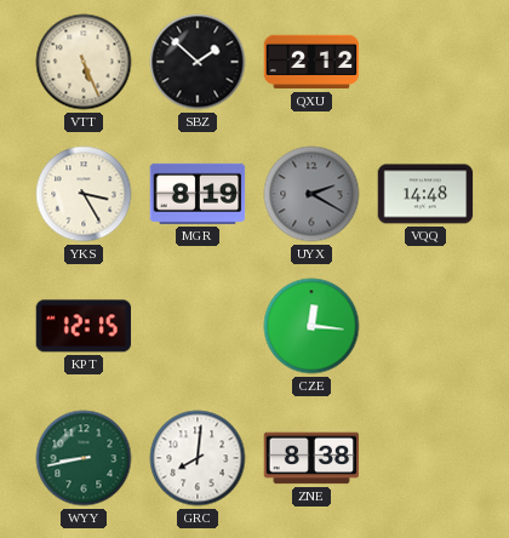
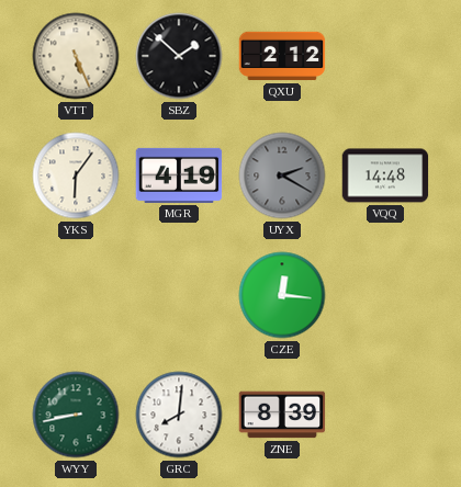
YKS: 3:25 -> 6:06 (76, 175)
MGR: 8:19 -> 4:19 (179, 175)
KPT: 12:15 -> none (84, 326)
ZNE: 8:38 -> 8:39 (282, 415)
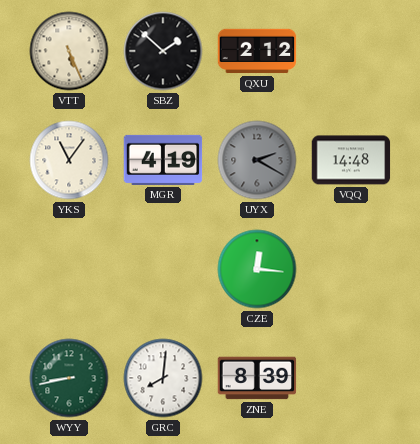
YKS: 6:06 -> 11:06 (69, 160)
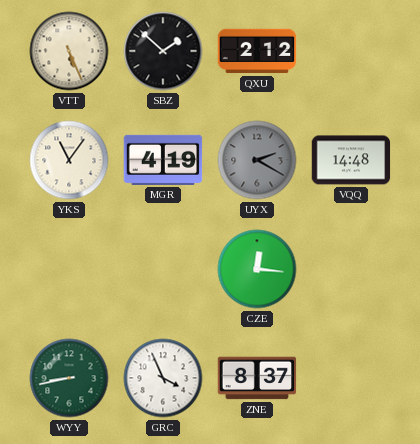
GRC: 8:01 -> 3:56 (163, 378)
ZNE: 8:39 -> 8:37 (257, 378)
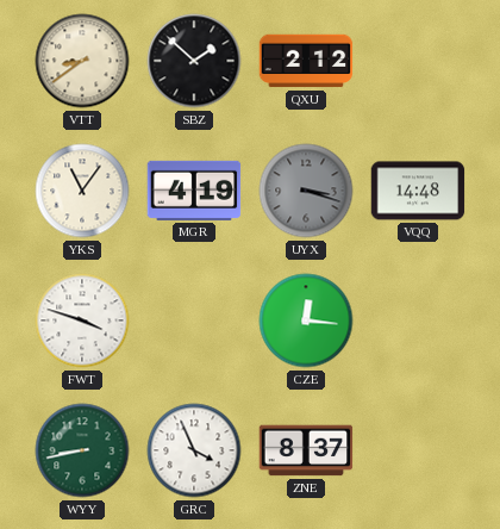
VTT: 5:26 -> 8:39 (82, 61)
UYX: 2:20 -> 3:18 (306, 191)
FWT: none -> 3:48 (82, 320)
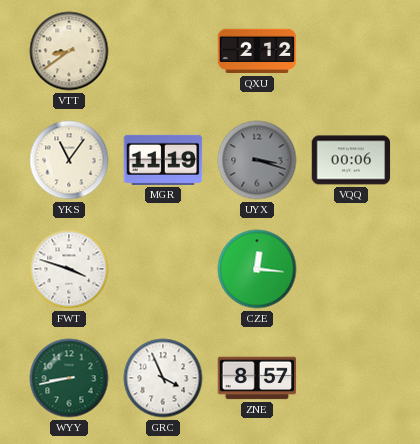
SBZ: 1:52 -> none (194, 61)
MGR: 4:19 -> 11:19 (163, 160)
VQQ: 14:48 -> 00:06 (351, 160)
ZNE: 8:37 -> 8:57 (257, 378)
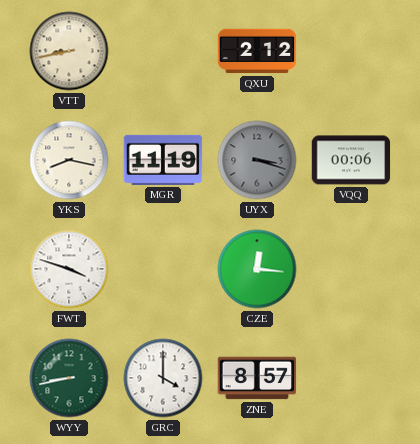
VTT: 8:39 -> 8:43 (69, 51)
YKS: 11:06 -> 8:17 (69, 160)
GRC: 3:56 -> 4:00 (163, 378)
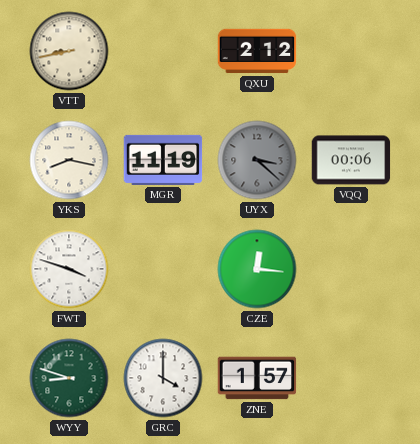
UYX: 3:18 -> 3:22 (257, 160)
WYY: 8:43 -> 8:48 (69, 378)
ZNE: 8:57 -> 1:57 (257, 378)
